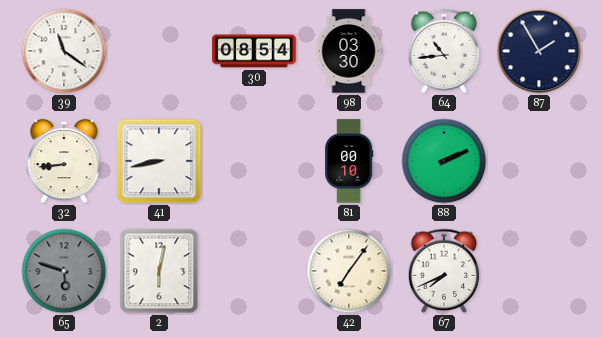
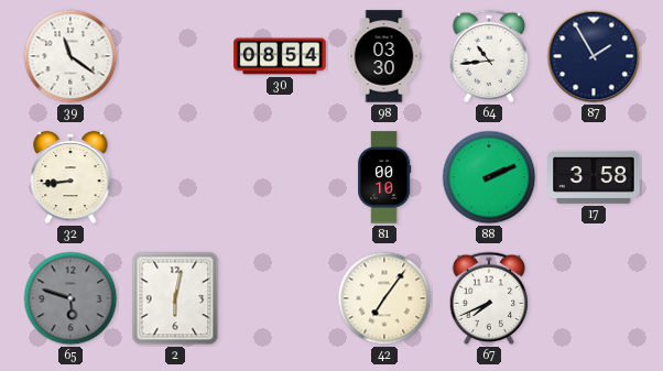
41: 8:43 -> none (159, 161)
17: none -> 3:58 (594, 177)
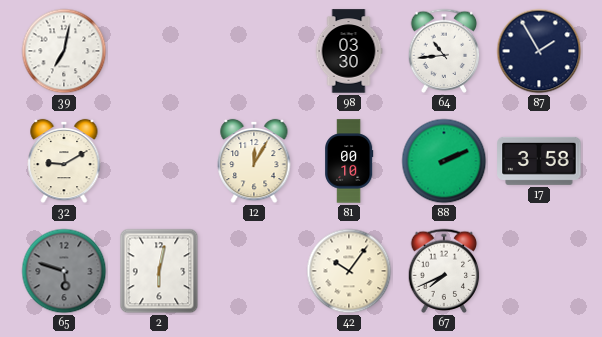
39: 11:21 -> 7:02 (64, 51)
30: 08:54 -> none (280, 56)
32: 8:44 -> 9:10 (64, 161)
12: none -> 12:05 (254, 161)
42: 7:06 -> 10:06 (349, 271)
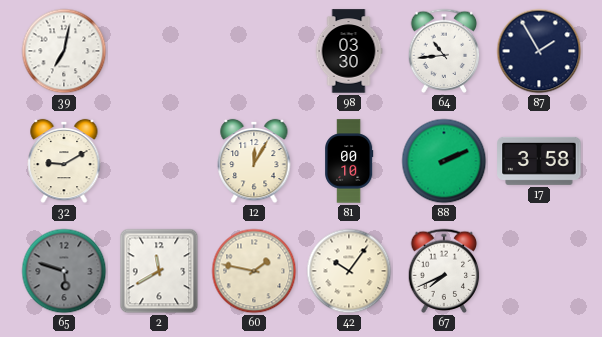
2: 6:02 -> 11:40 (159, 271)
60: none -> 1:47 (254, 271)
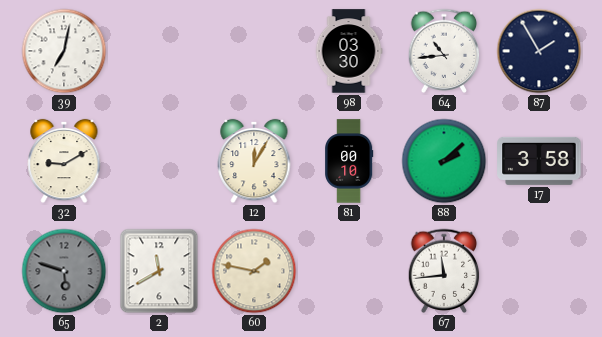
88: 2:11 -> 2:08 (444, 161)
42: 10:06 -> none (349, 271)
67: 7:41 -> 11:44 (444, 271)
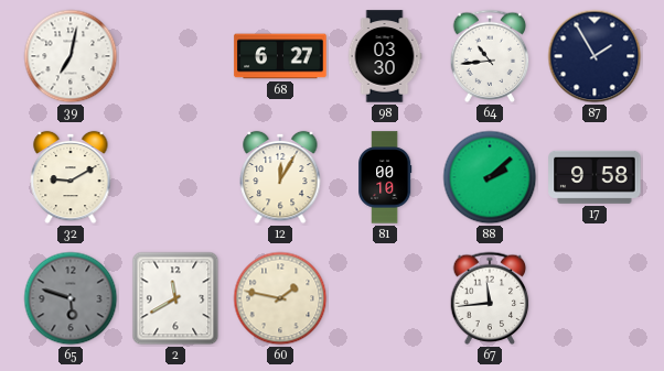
68: none -> 6:27 (280, 56)
17: 3:58 -> 9:58 (595, 177)
